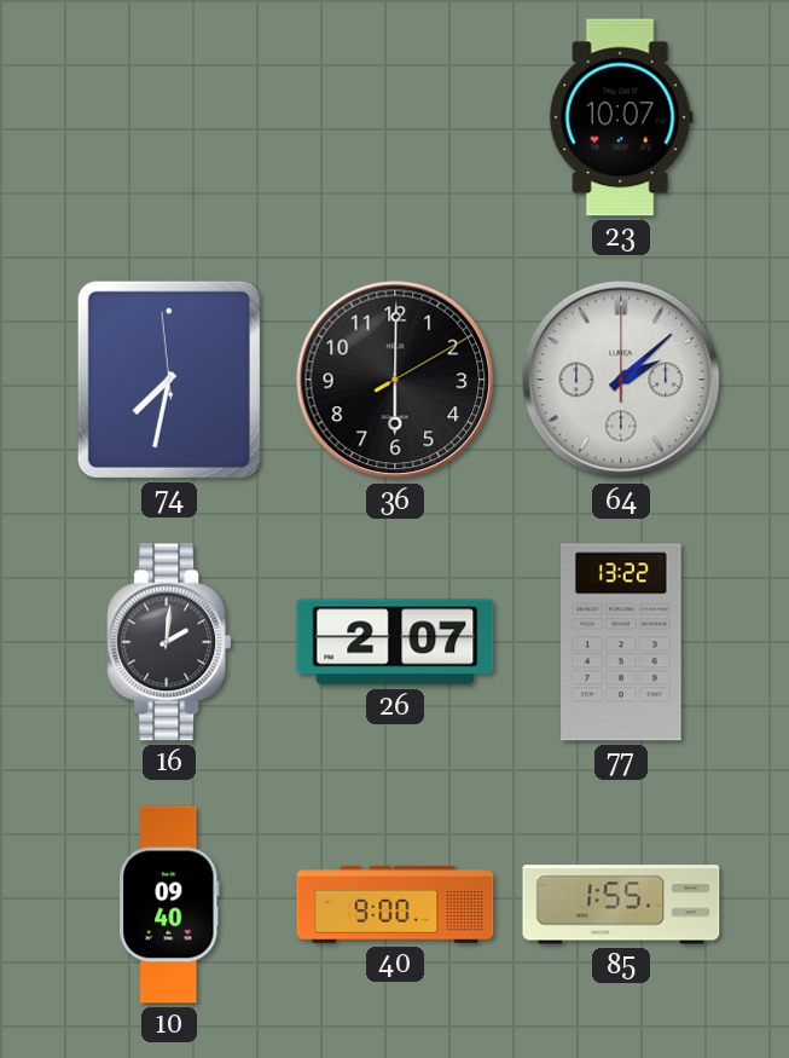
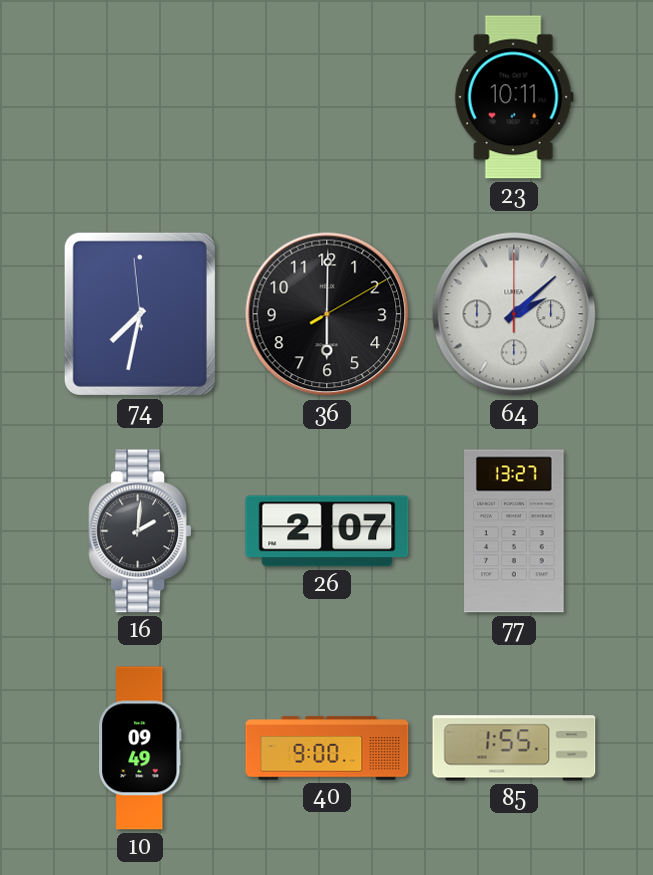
23: 10:07 -> 10:11 (514, 97)
77: 13:22 -> 13:27 (514, 531)
10: 09:40 -> 09:49 (140, 748)
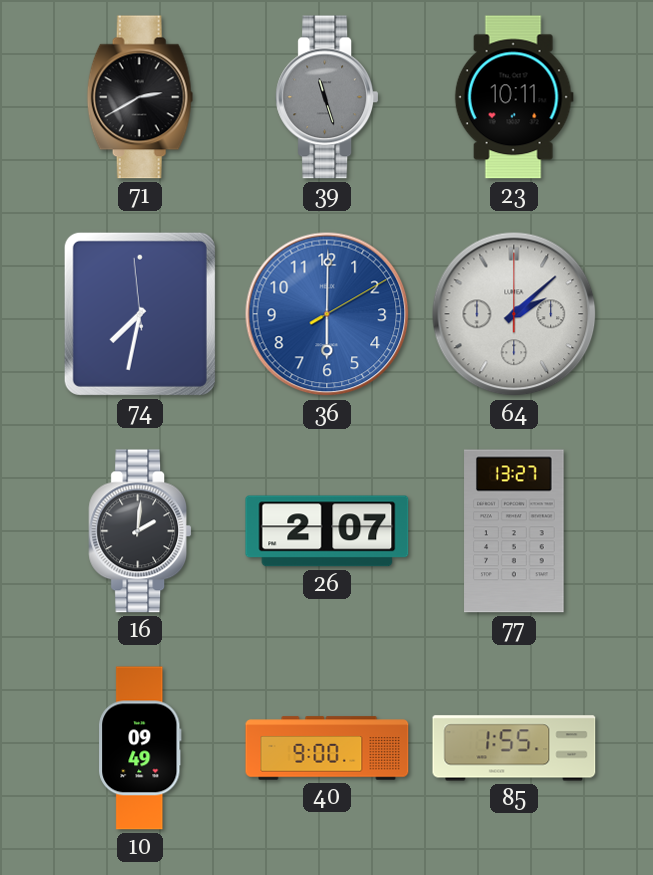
71: none -> 2:40 (140, 97)
39: none -> 11:27 (327, 97)
36 dial: black -> blue (327, 314)
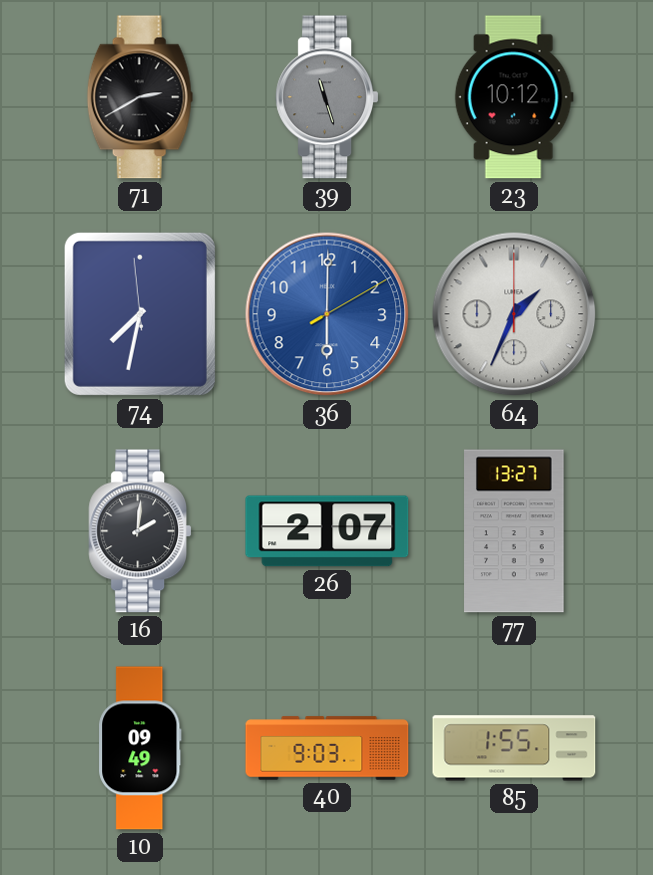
23: 10:11 -> 10:12 (514, 97)
64: 2:08 -> 1:34 (514, 314)
40: 9:00 -> 9:03 (327, 748)
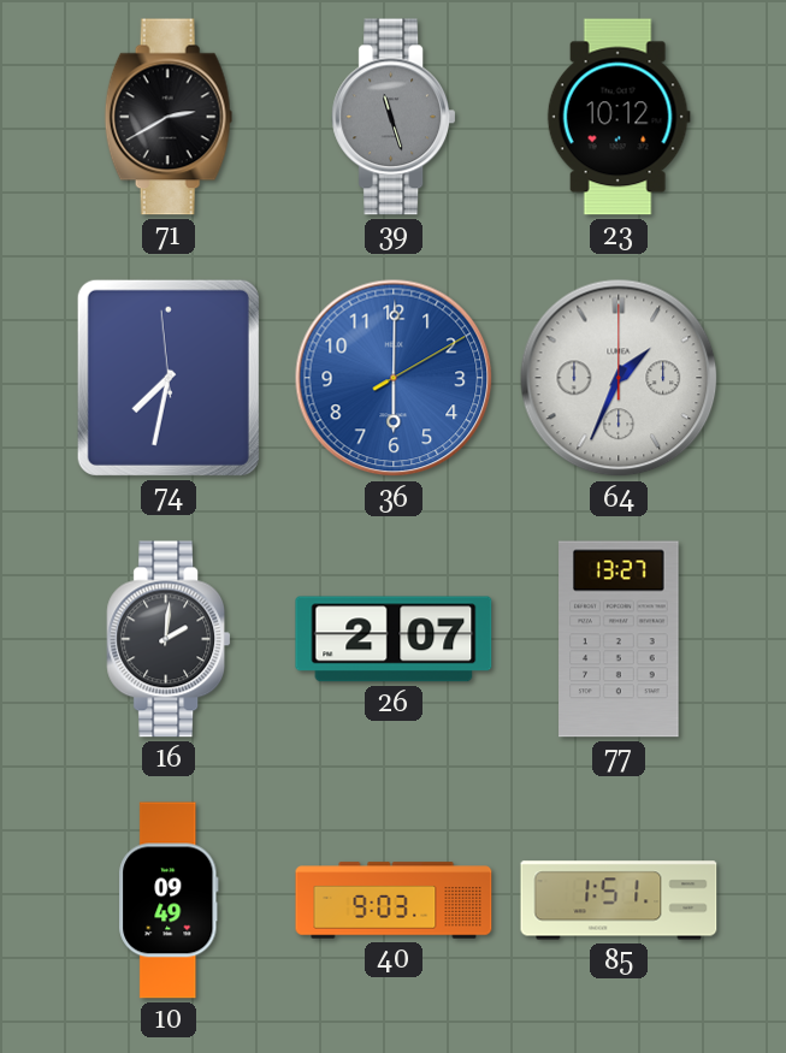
85: 1:55 -> 1:51 (619, 900)
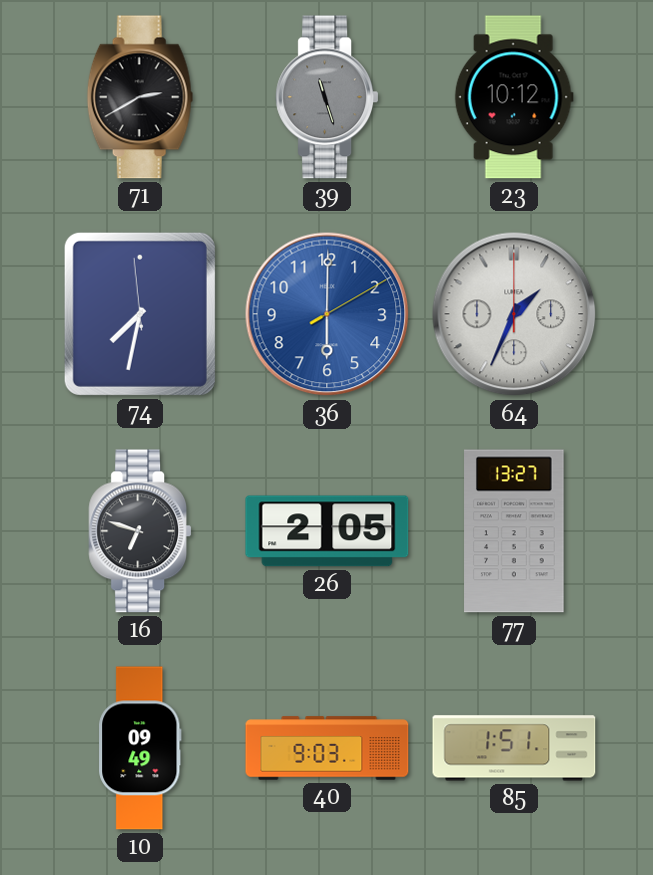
16: 2:01 -> 6:48 (140, 531)
26: 2:07 -> 2:05 (327, 531)
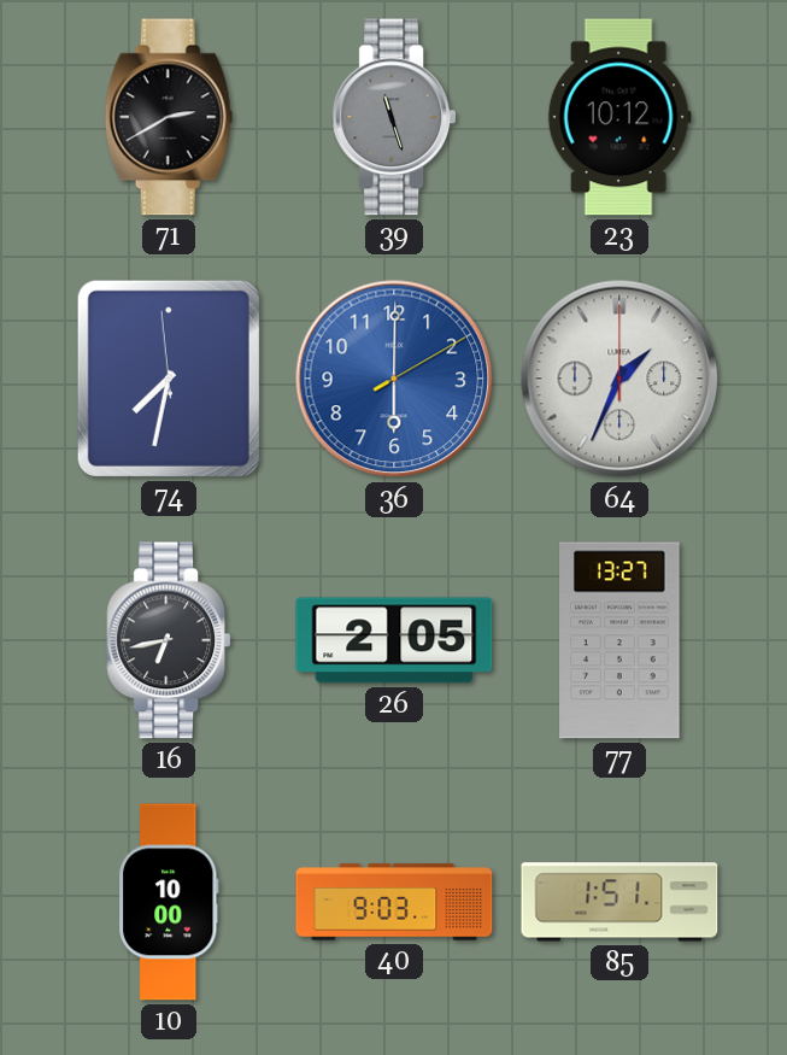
16: 6:48 -> 6:43 (169, 640)
10: 09:49 -> 10:00 (169, 902)
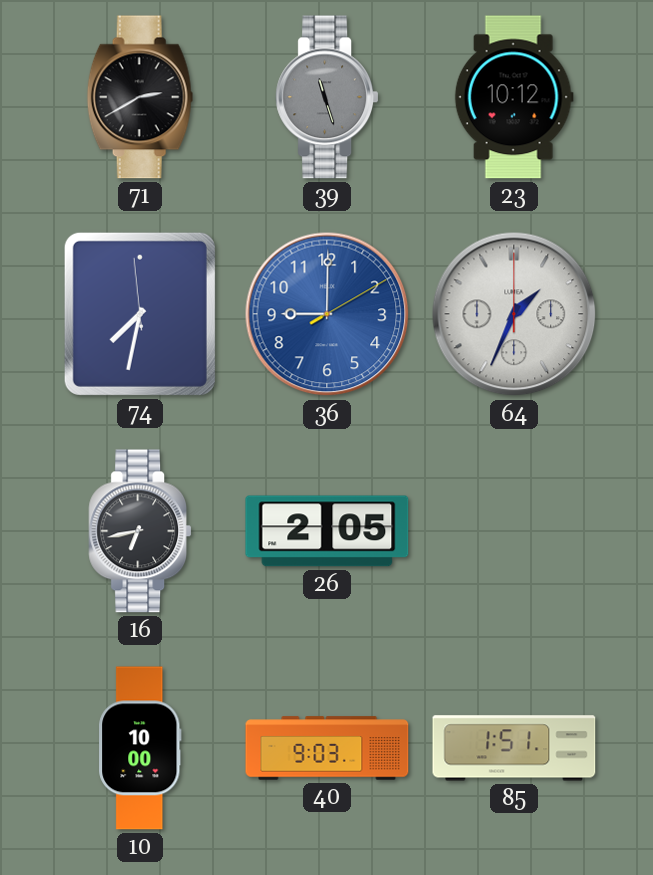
36: 6:00 -> 9:00 (327, 314)
77: 13:27 -> none (619, 640)
